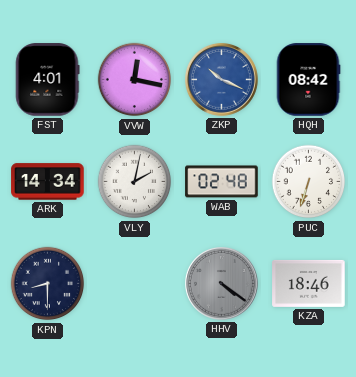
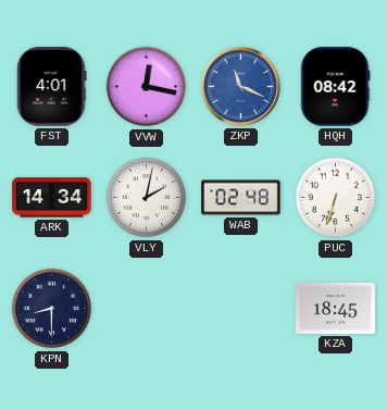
ZKP: 10:19 -> 11:19 (241, 87)
HHV: 4:21 -> none (222, 284)
KZA: 18:46 -> 18:45 (336, 308)
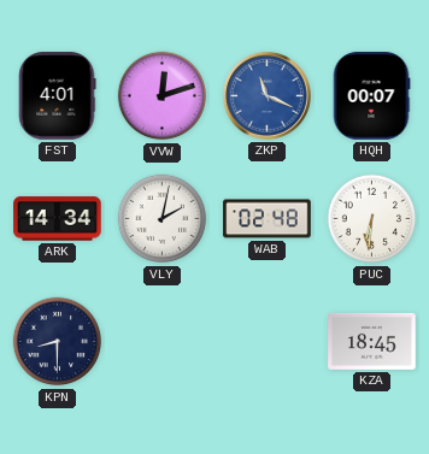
VVW: 12:17 -> 12:12 (163, 96)
HQH: 08:42 -> 00:07 (371, 96)
PUC: 6:33 -> 6:31 (372, 219)
